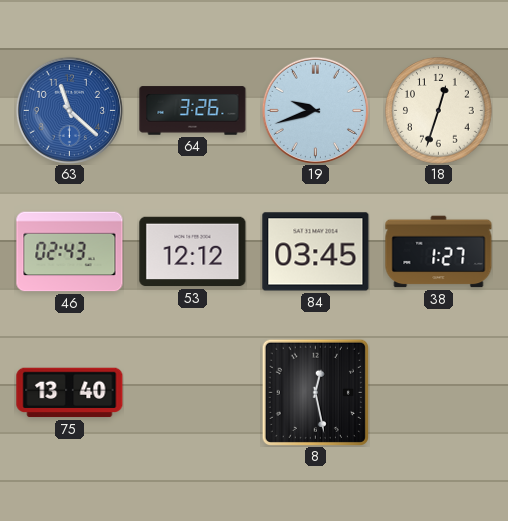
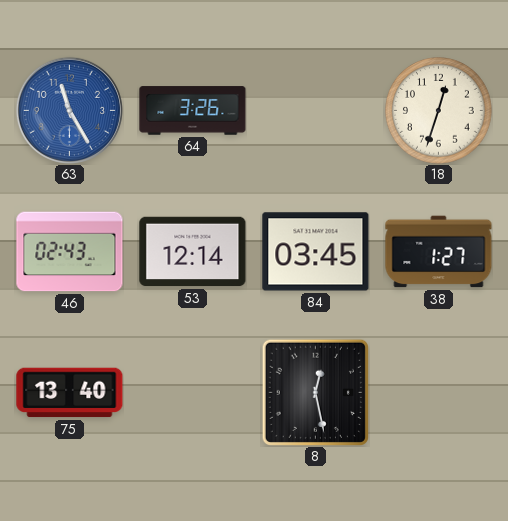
63: 11:22 -> 11:25 (69, 110)
19: 9:42 -> none (315, 110)
53: 12:12 -> 12:14 (193, 252)
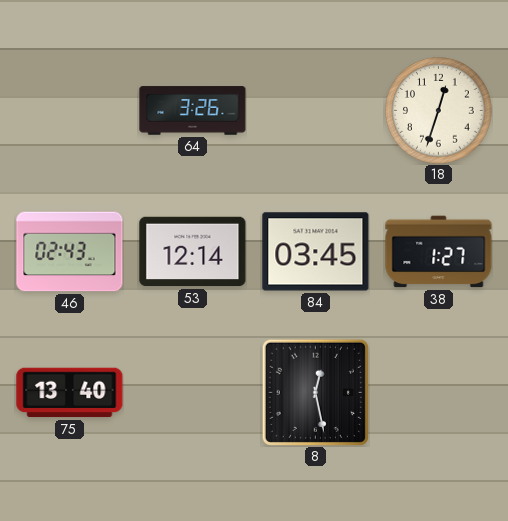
63: 11:25 -> none (69, 110)
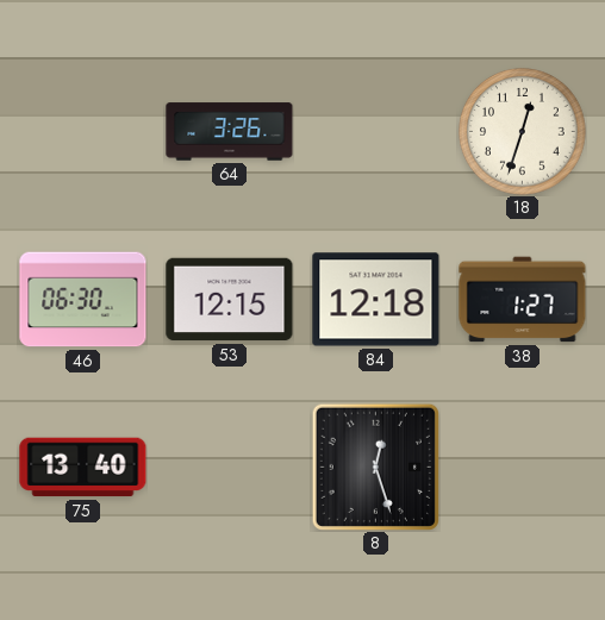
46: 02:43 -> 06:30 (83, 300)
53: 12:14 -> 12:15 (230, 300)
84: 03:45 -> 12:18 (376, 300)
8: 12:28 -> 12:27 (375, 466)
